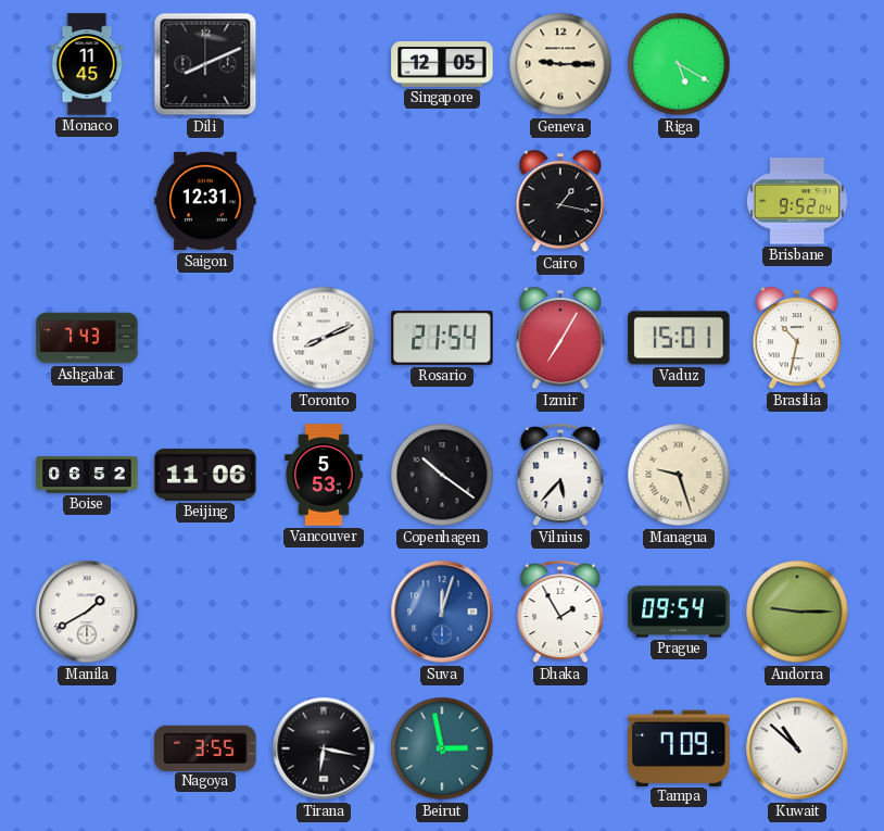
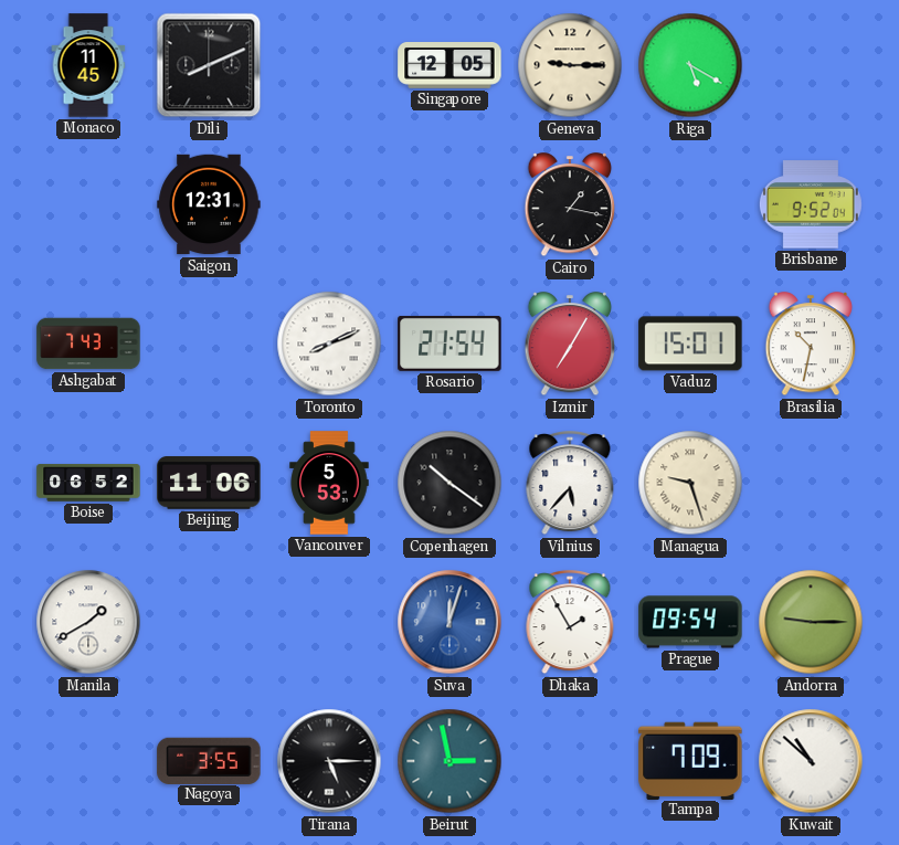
Tirana: 6:17 -> 5:15 (329, 761)
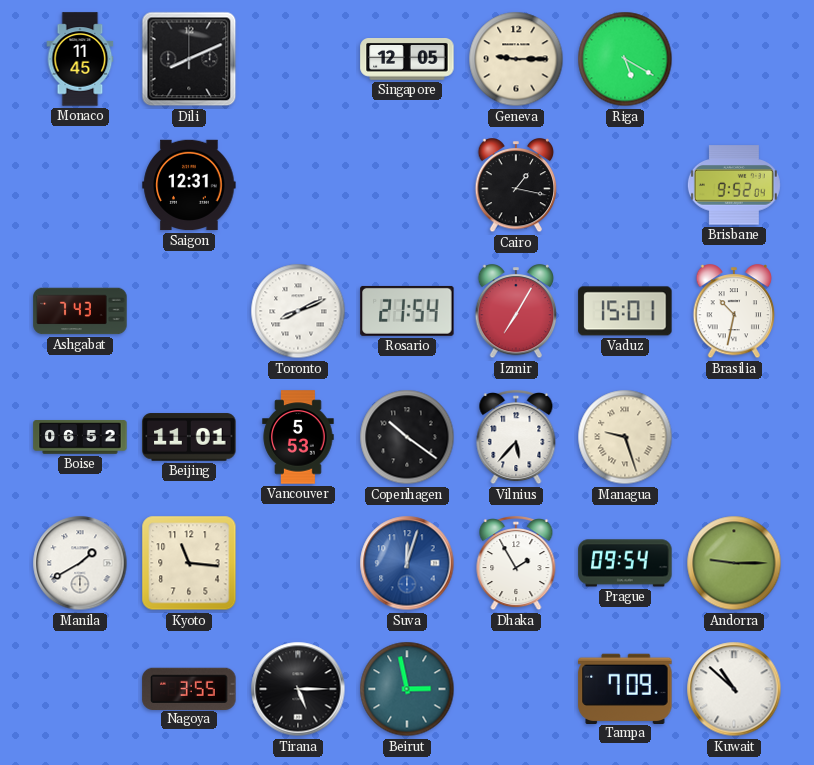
Beijing: 11:06 -> 11:01 (189, 437)
Kyoto: none -> 11:16 (189, 563)
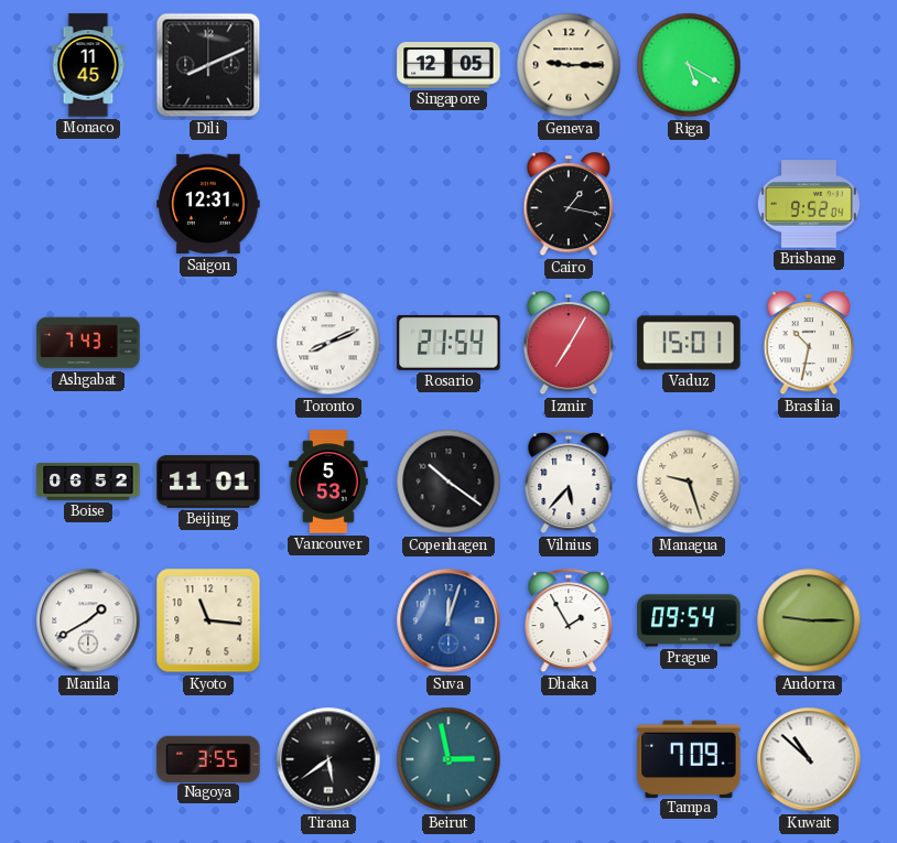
Tirana: 5:15 -> 5:39 (328, 759)
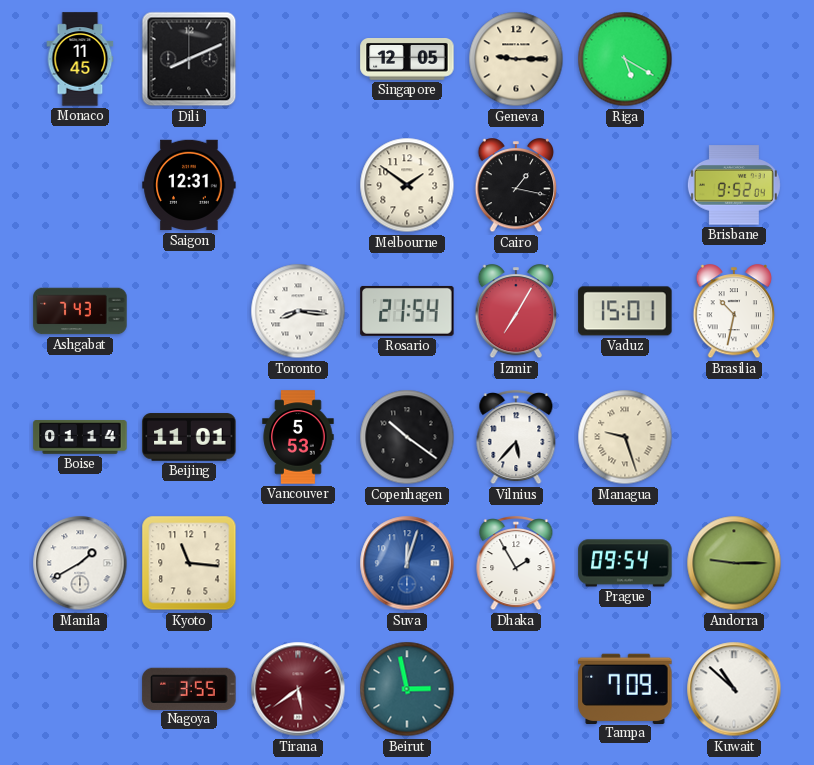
Melbourne: none -> 1:51 (407, 185)
Toronto: 8:11 -> 8:16 (298, 311)
Boise: 06:52 -> 01:14 (80, 437)
Tirana dial: black -> burgundy (298, 689)
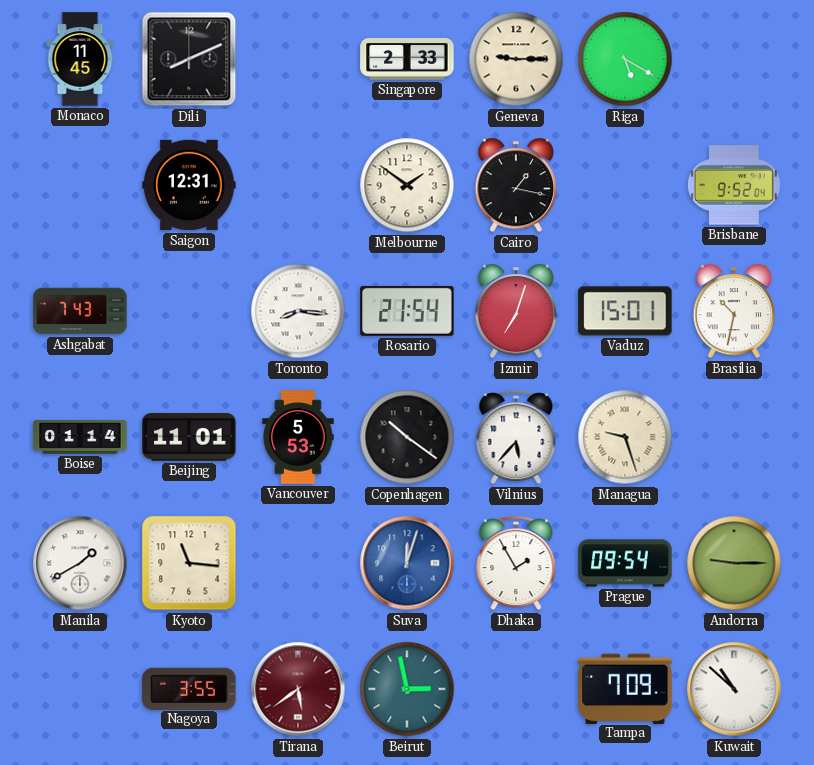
Singapore: 12:05 -> 2:33 (407, 60)
Izmir: 7:05 -> 7:03 (516, 312)
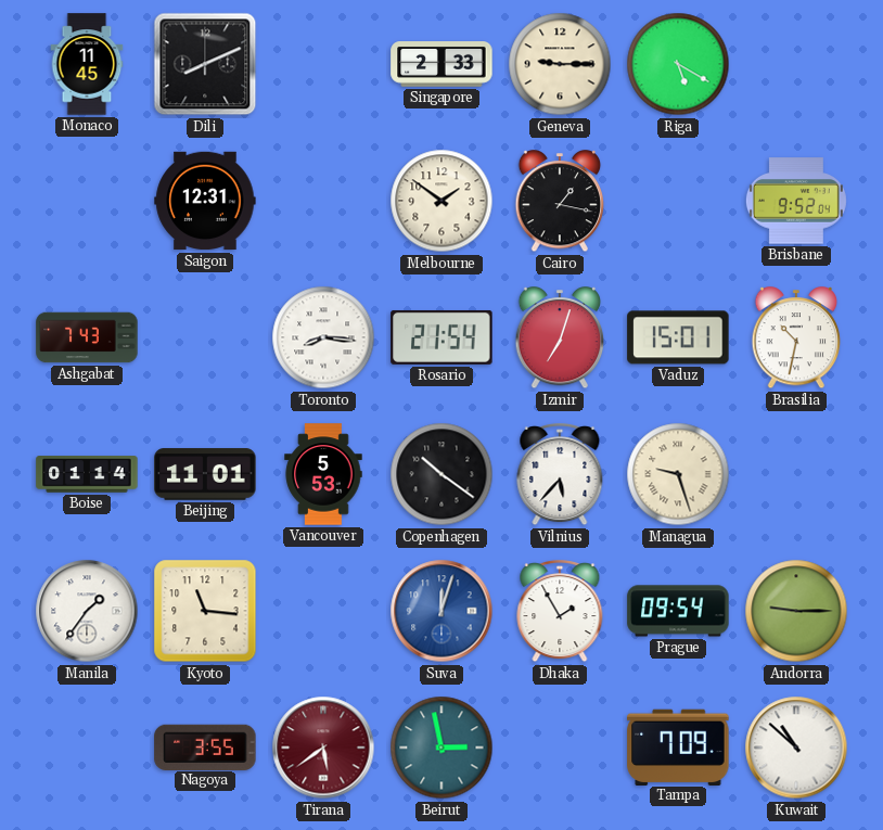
Manila: 1:40 -> 1:36 (87, 611)
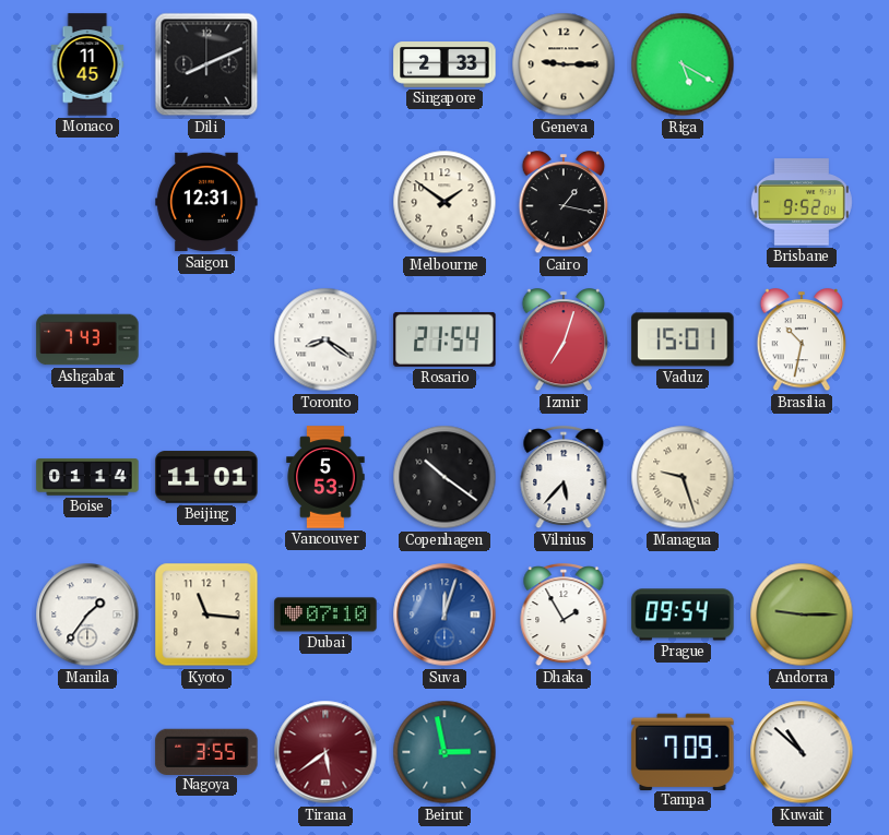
Toronto: 8:16 -> 8:21 (325, 339)
Dubai: none -> 07:10 (325, 615)
